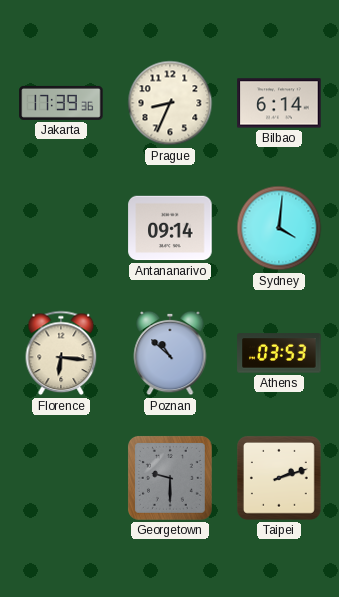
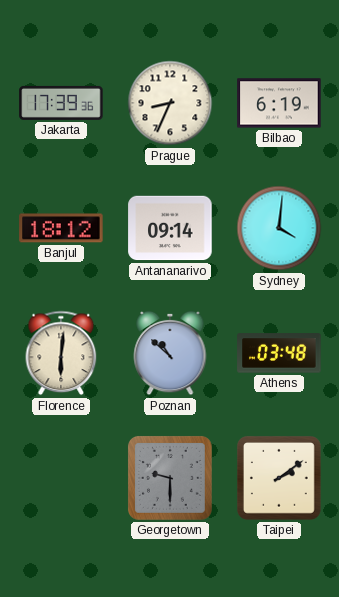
Bilbao: 6:14 -> 6:19 (279, 103)
Banjul: none -> 18:12 (61, 228)
Florence: 6:16 -> 6:01 (61, 353)
Athens: 03:53 -> 03:48 (279, 353)
Taipei: 2:12 -> 2:09 (279, 478)
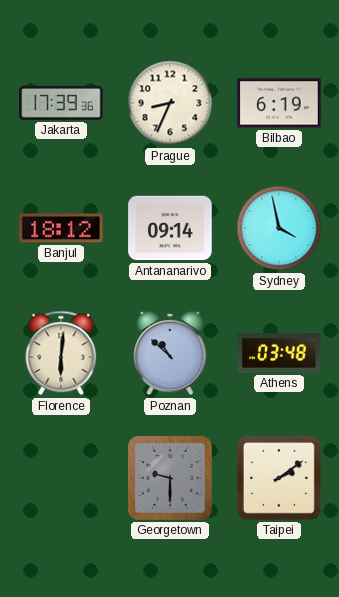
Sydney: 4:01 -> 3:58 (279, 228)
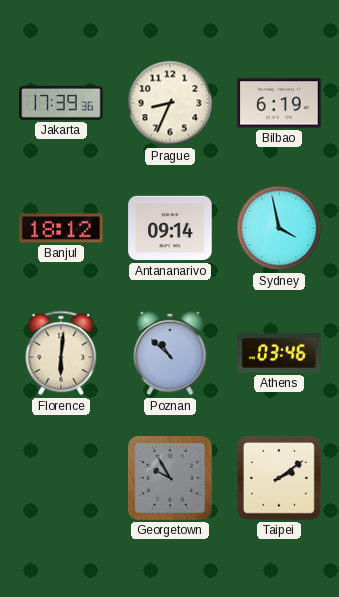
Athens: 03:48 -> 03:46 (279, 353)
Georgetown: 9:30 -> 9:55 (170, 478)
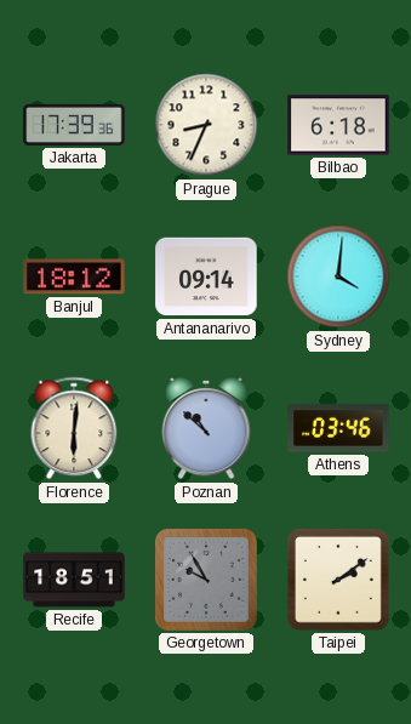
Bilbao: 6:19 -> 6:18 (338, 125)
Sydney: 3:58 -> 4:01 (338, 277)
Recife: none -> 18:51 (74, 580)
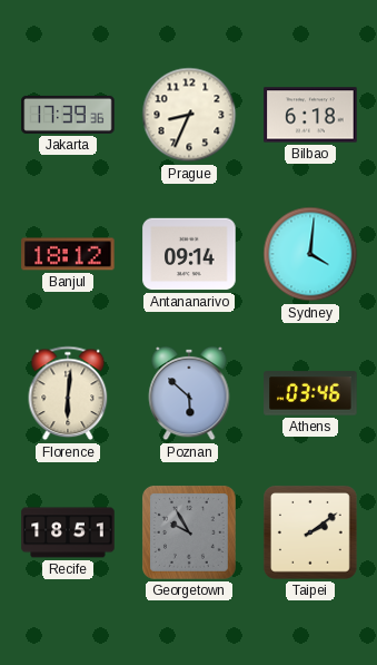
Poznan: 10:52 -> 5:52 (189, 393)
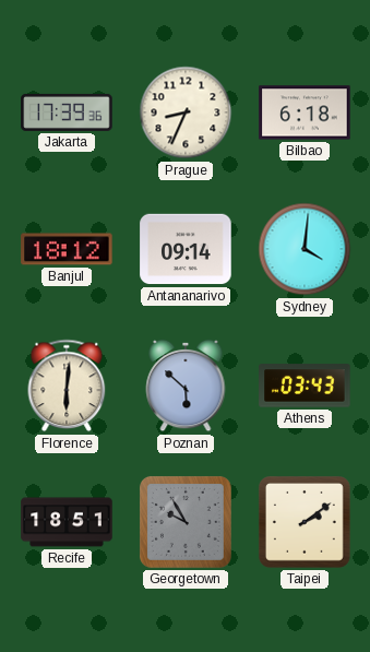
Athens: 03:46 -> 03:43 (305, 386)
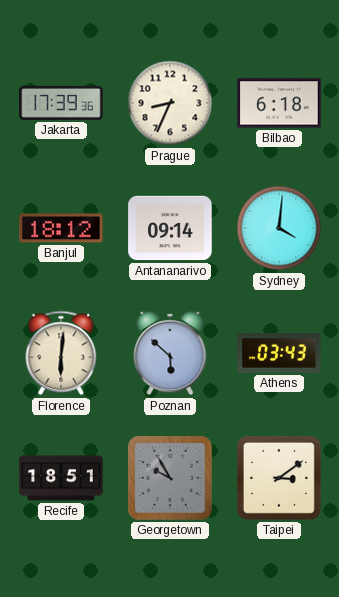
Taipei: 2:09 -> 3:09 (279, 478)
